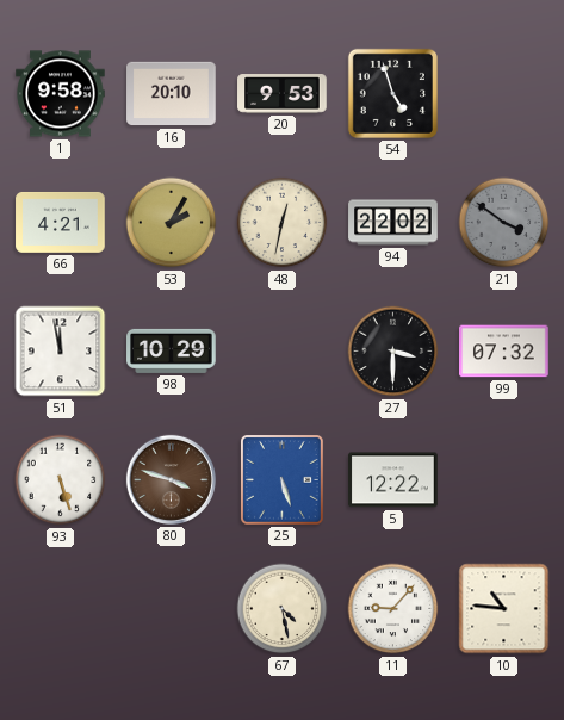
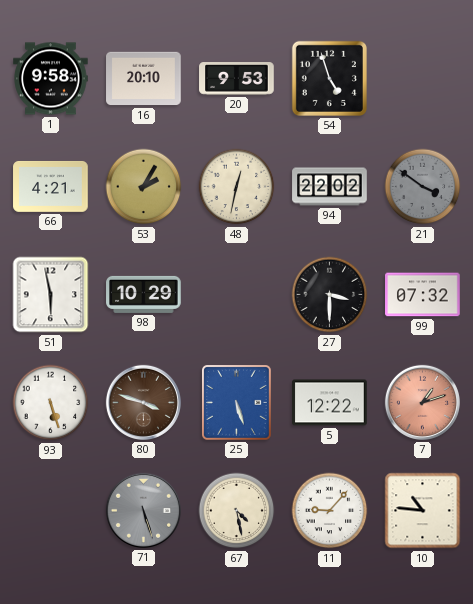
51: 11:58 -> 5:58 (51, 295)
7: none -> 1:12 (422, 402)
71: none -> 5:27 (143, 510)
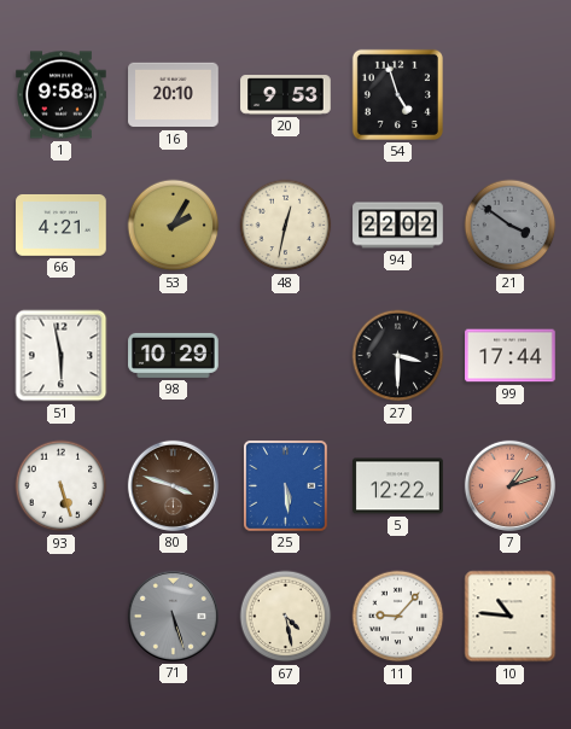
99: 07:32 -> 17:44 (511, 356)
25: 5:27 -> 5:29 (286, 486)
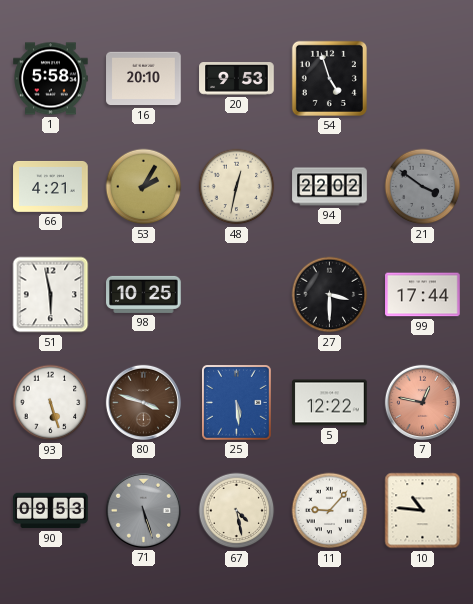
1: 9:58 -> 5:58 (51, 79)
98: 10:29 -> 10:25 (144, 294)
7: 1:12 -> 12:47 (422, 402)
90: none -> 09:53 (51, 511)
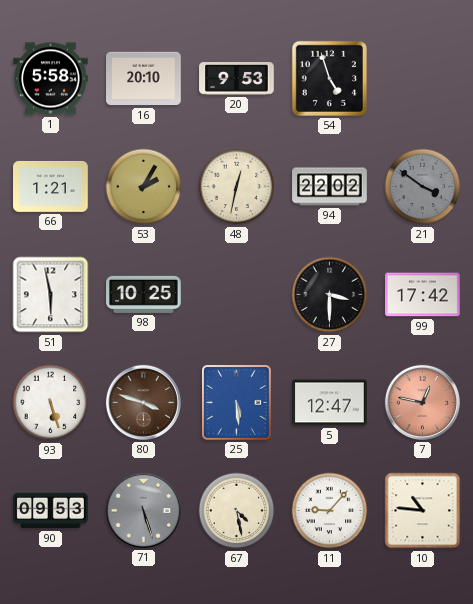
66: 4:21 -> 1:21 (51, 186)
99: 17:44 -> 17:42 (423, 295)
5: 12:22 -> 12:47 (330, 403)
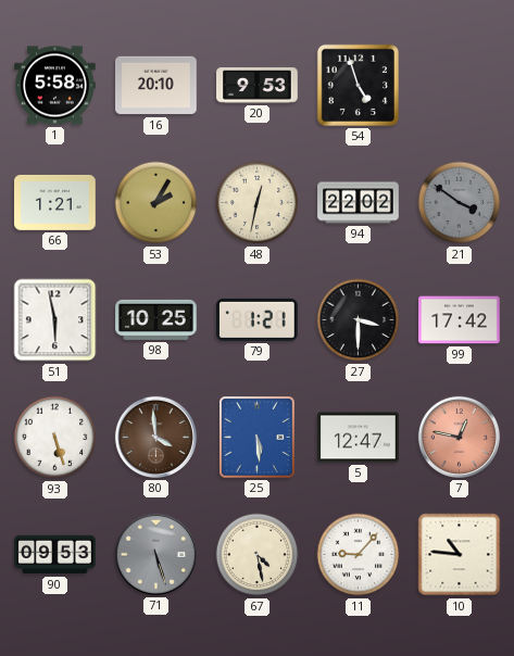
79: none -> 1:21 (258, 319)
80: 3:48 -> 3:59 (155, 437)
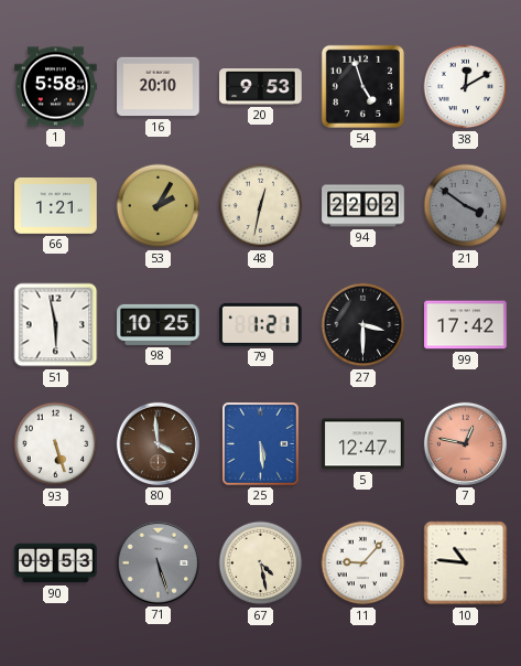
38: none -> 12:10 (466, 87)
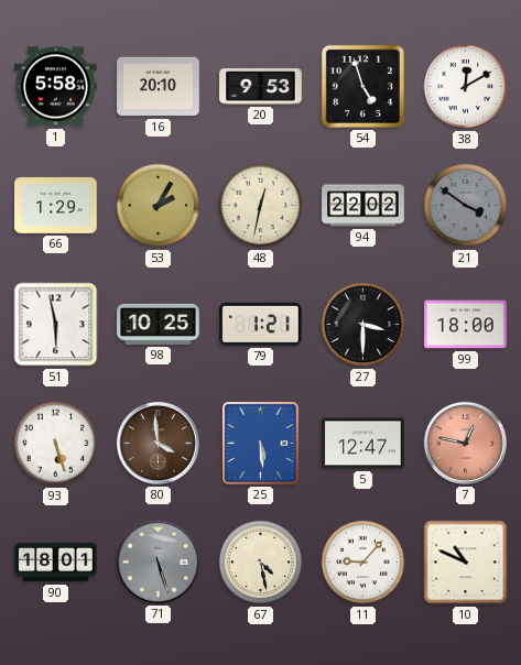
66: 1:21 -> 1:29 (56, 205)
99: 17:42 -> 18:00 (466, 325)
90: 09:53 -> 18:01 (56, 563)
10: 10:46 -> 10:49 (466, 563)
